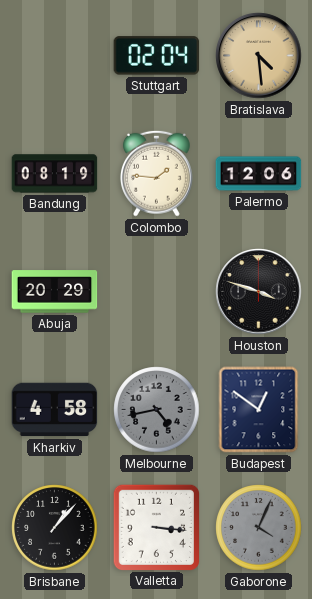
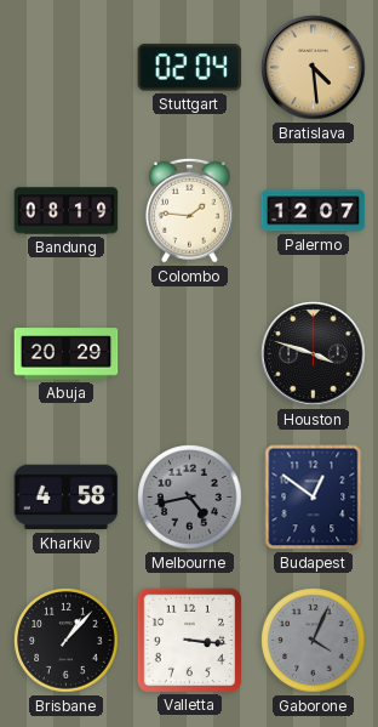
Palermo: 12:06 -> 12:07 (314, 211)
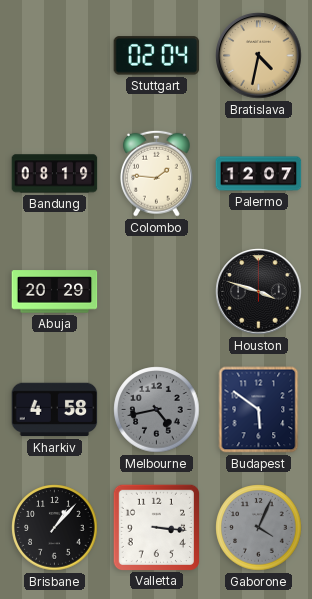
Bratislava: 4:29 -> 4:32 (259, 56)
Budapest: 12:51 -> 5:51 (259, 410)
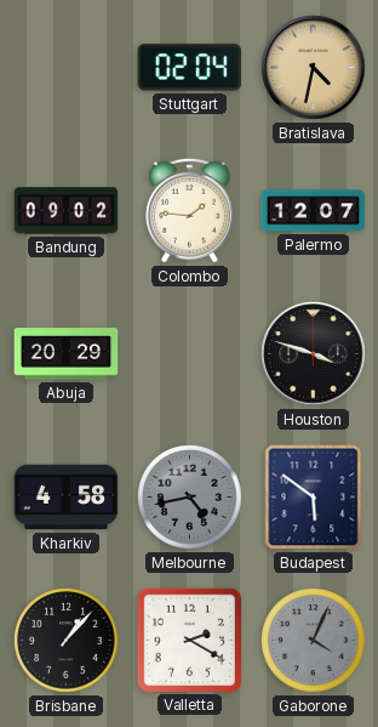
Bandung: 08:19 -> 09:02 (67, 211)
Valletta: 3:16 -> 2:20 (189, 640)
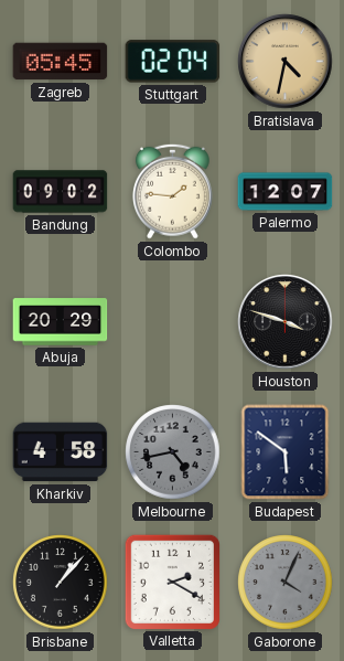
Zagreb: none -> 05:45 (61, 62)
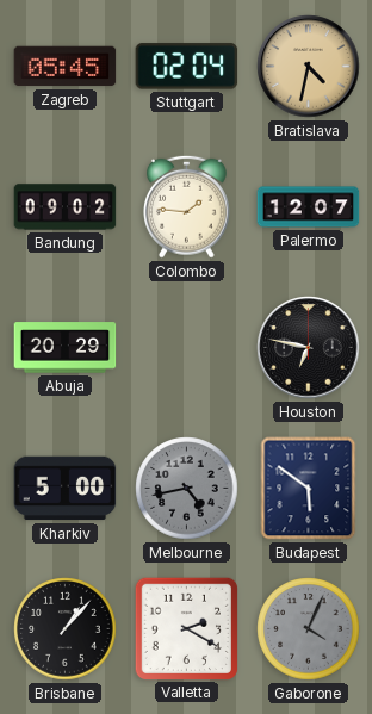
Houston: 3:48 -> 6:47 (309, 348)
Kharkiv: 4:58 -> 5:00 (66, 489)
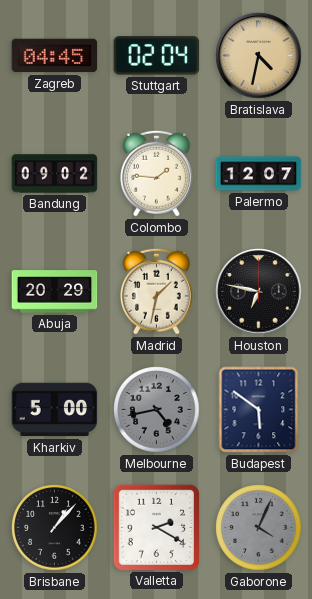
Zagreb: 05:45 -> 04:45 (55, 56)
Madrid: none -> 1:32 (156, 291)
